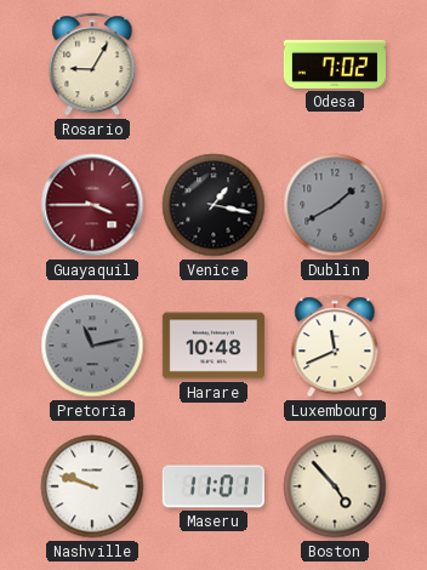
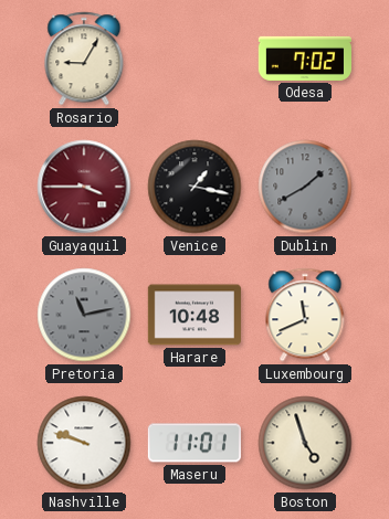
Boston: 4:53 -> 4:57 (305, 443)
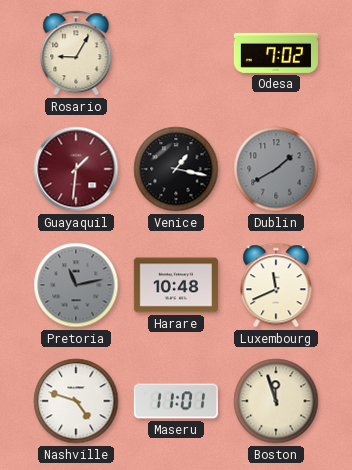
Guayaquil: 3:45 -> 1:31 (76, 169)
Nashville: 9:48 -> 4:48 (76, 401)
Boston: 4:57 -> 11:57 (276, 401)
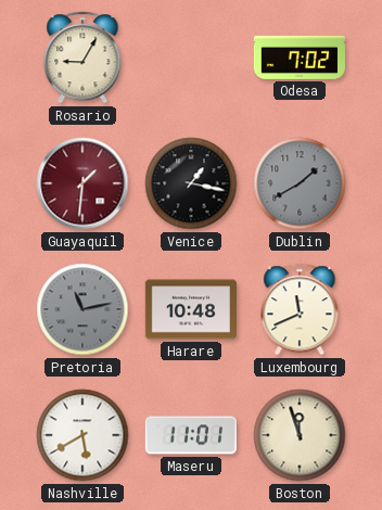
Nashville: 4:48 -> 5:40 (82, 435)
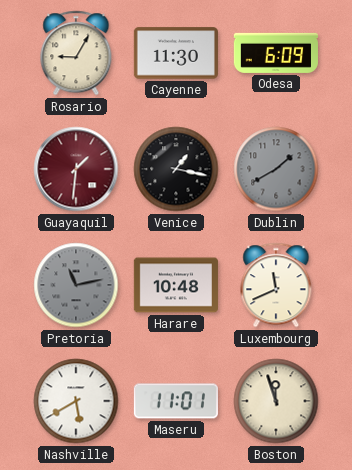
Cayenne: none -> 11:30 (176, 53)
Odesa: 7:02 -> 6:09 (276, 53)
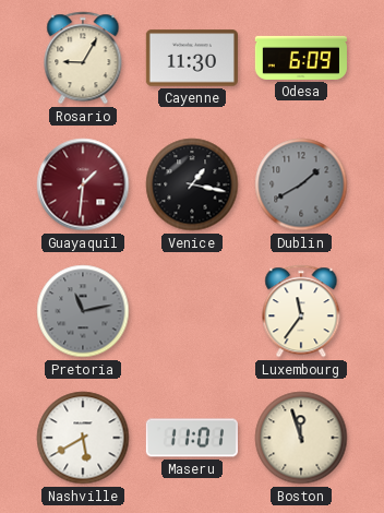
Harare: 10:48 -> none (176, 285)
Luxembourg: 11:41 -> 11:36 (301, 311)
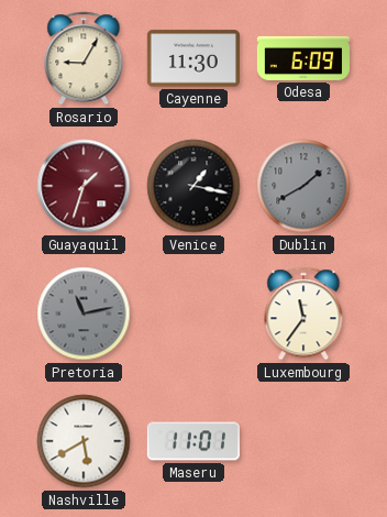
Guayaquil: 1:31 -> 1:33 (84, 186)
Boston: 11:57 -> none (301, 438)
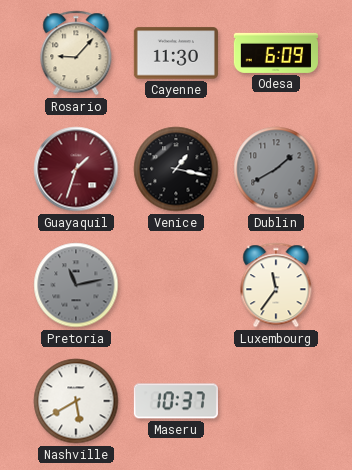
Rosario: 9:05 -> 9:07 (76, 53)
Maseru: 11:01 -> 10:37 (176, 401)
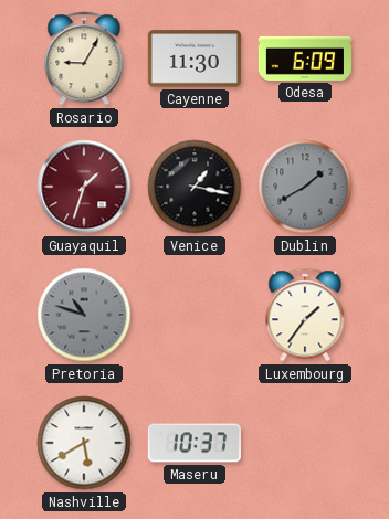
Rosario: 9:07 -> 9:05 (84, 59)
Pretoria: 11:13 -> 10:48 (84, 315)
Luxembourg: 11:36 -> 1:36 (305, 315)
